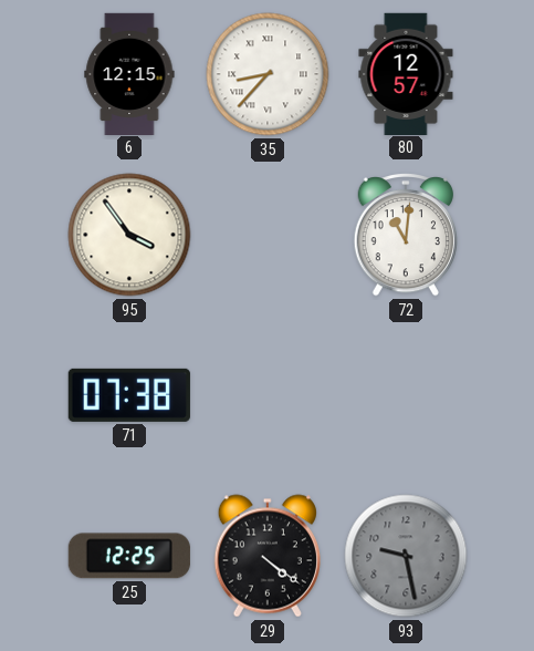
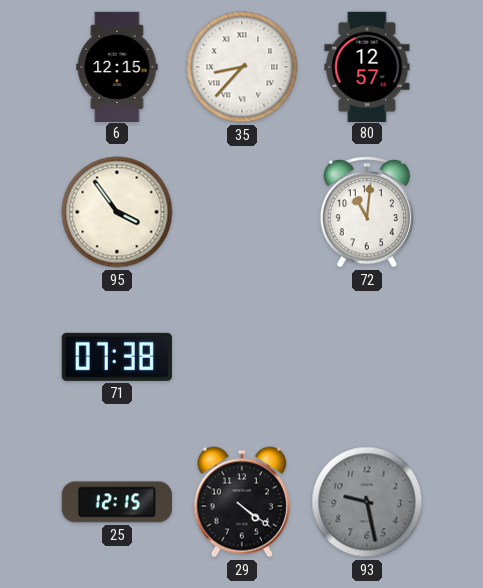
25: 12:25 -> 12:15 (117, 502)
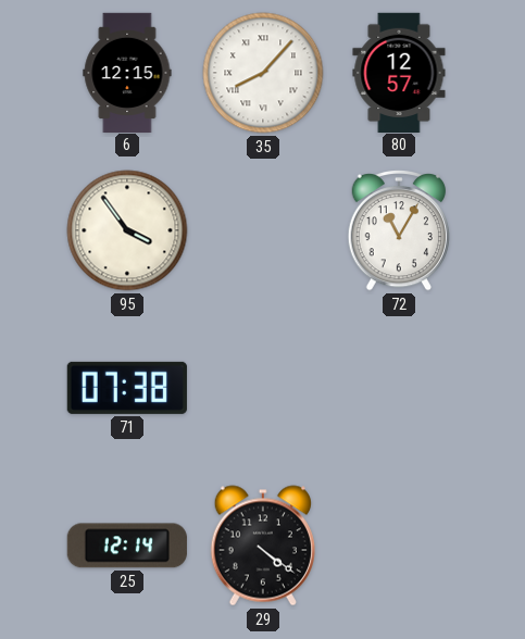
35: 8:37 -> 8:07 (263, 73)
72: 11:01 -> 11:05 (398, 230)
25: 12:15 -> 12:14 (127, 546)
93: 9:28 -> none (367, 502)
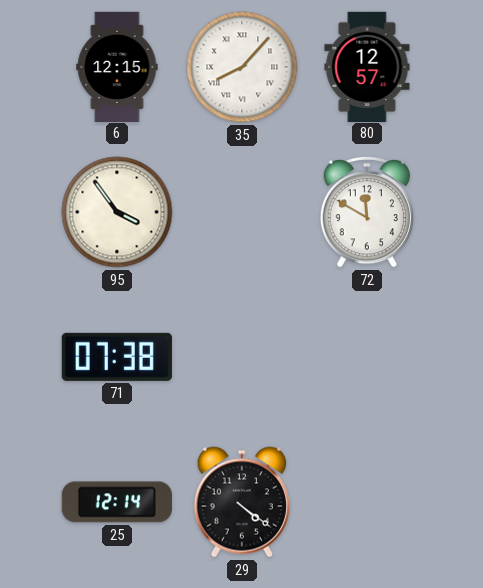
72: 11:05 -> 11:50 (366, 212)
